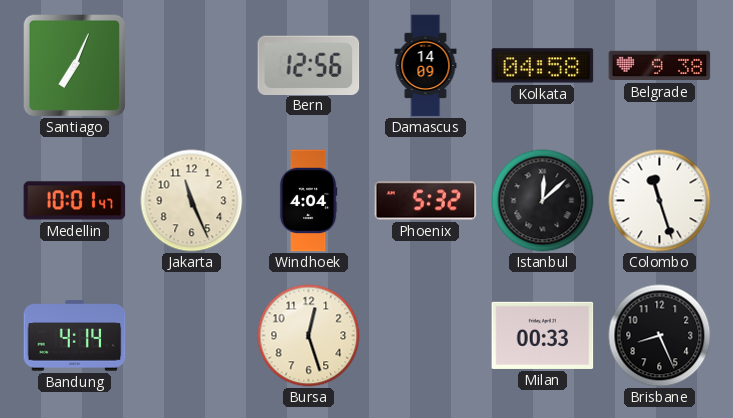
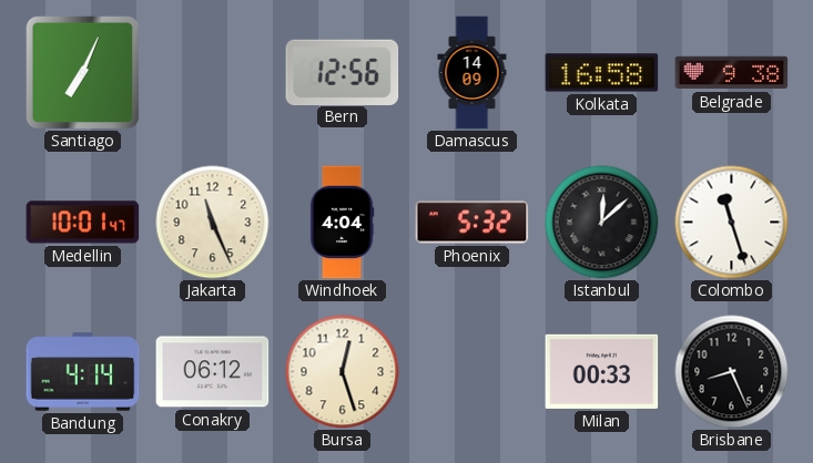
Kolkata: 04:58 -> 16:58 (602, 73)
Conakry: none -> 06:12 (213, 372)
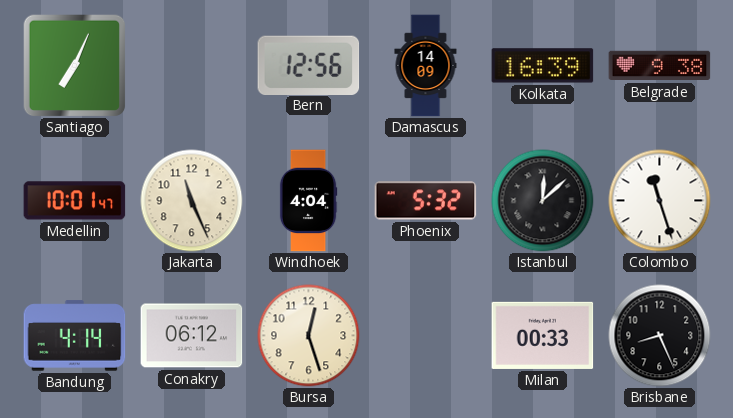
Kolkata: 16:58 -> 16:39 (543, 66)
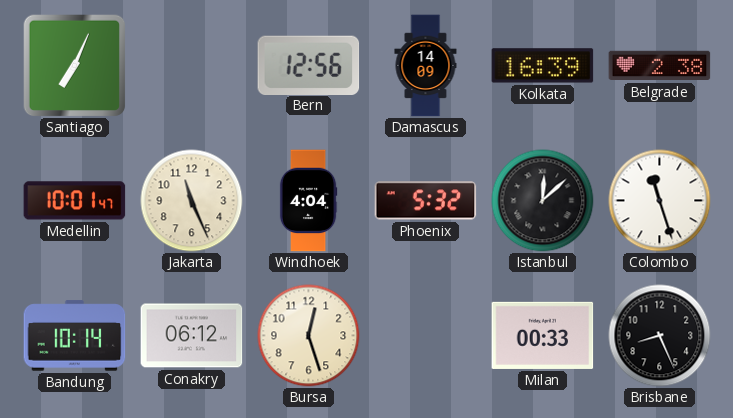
Belgrade: 9:38 -> 2:38 (660, 66)
Bandung: 4:14 -> 10:14 (75, 336)
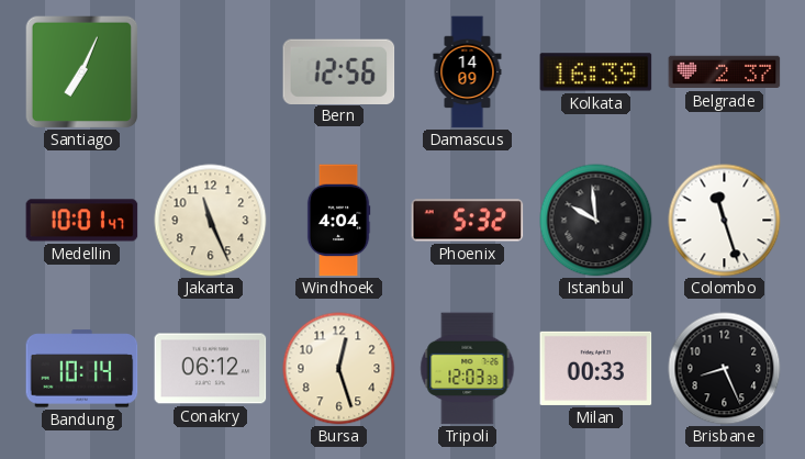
Belgrade: 2:38 -> 2:37 (725, 72)
Istanbul: 12:08 -> 9:59 (596, 221)
Tripoli: none -> 12:03 (468, 369)
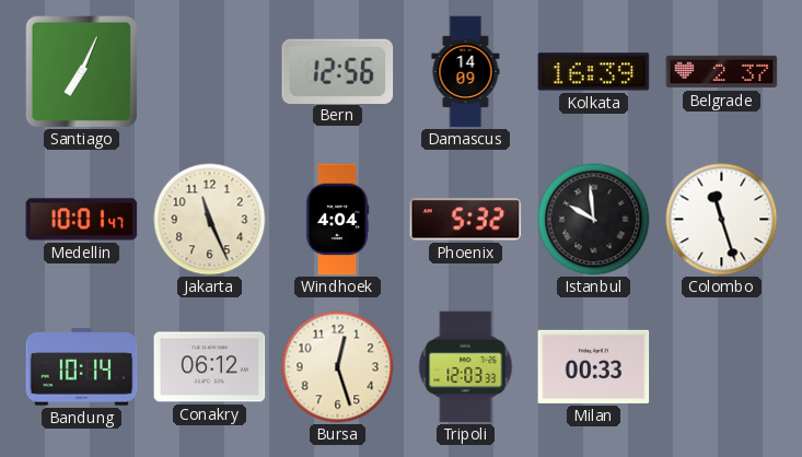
Brisbane: 8:26 -> none (725, 369)
